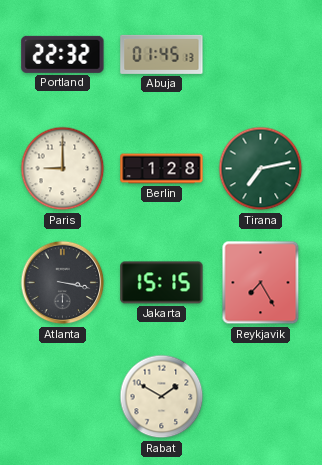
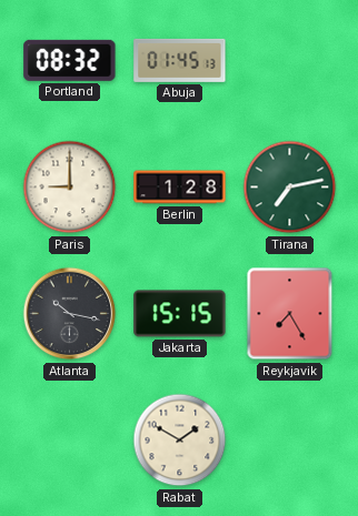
Portland: 22:32 -> 08:32 (70, 60)
Atlanta: 3:17 -> 10:17 (70, 314)
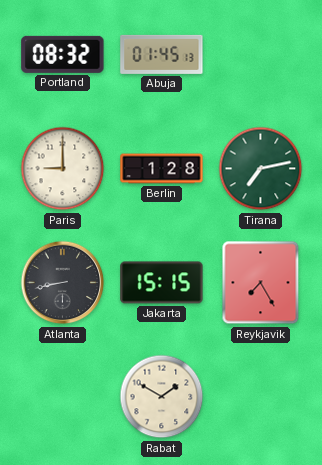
Atlanta: 10:17 -> 8:43 (63, 283)
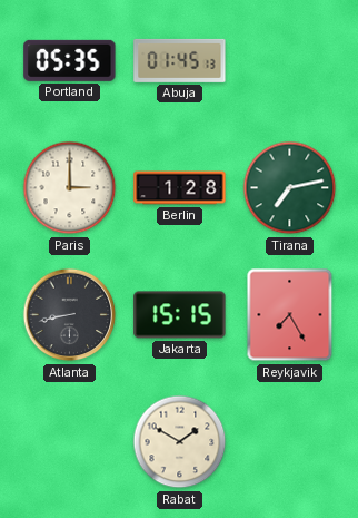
Portland: 08:32 -> 05:35 (70, 60)
Paris: 9:00 -> 3:00 (70, 188)
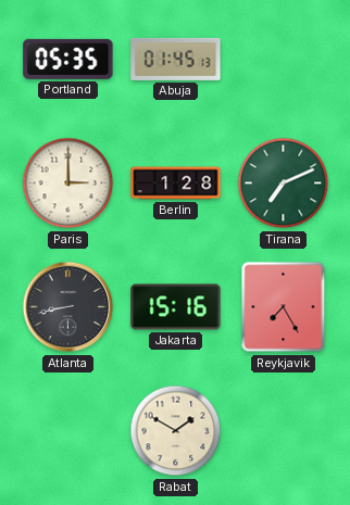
Tirana: 7:13 -> 7:11 (284, 184)
Jakarta: 15:15 -> 15:16 (176, 307)
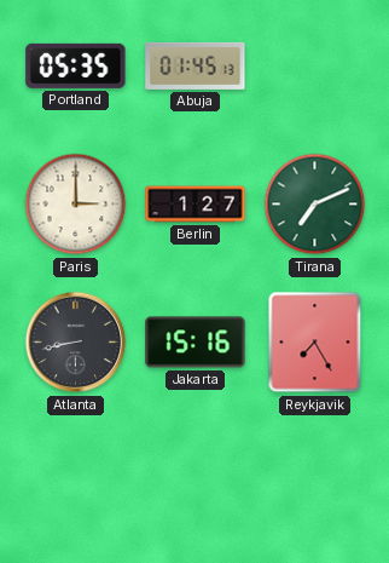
Berlin: 1:28 -> 1:27 (196, 205)
Rabat: 1:50 -> none (176, 431)
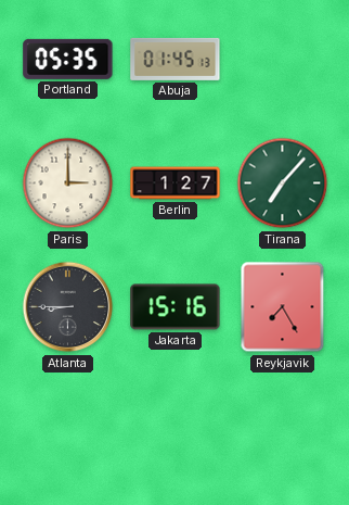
Tirana: 7:11 -> 7:07 (283, 184)
Atlanta: 8:43 -> 8:45 (68, 307)
